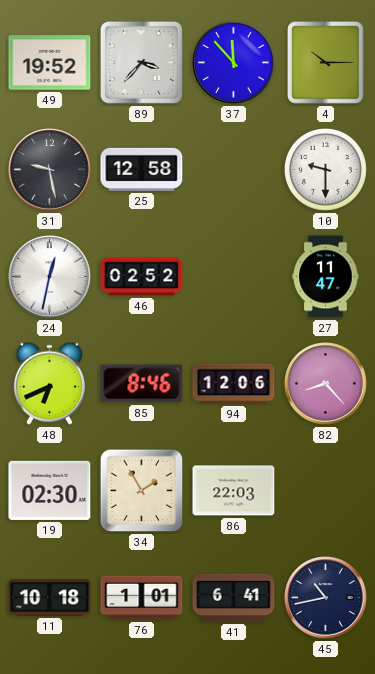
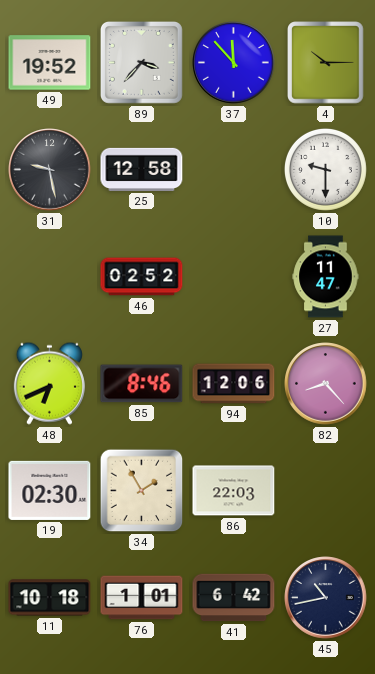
24: 12:32 -> none (50, 277)
41: 6:41 -> 6:42 (234, 598)
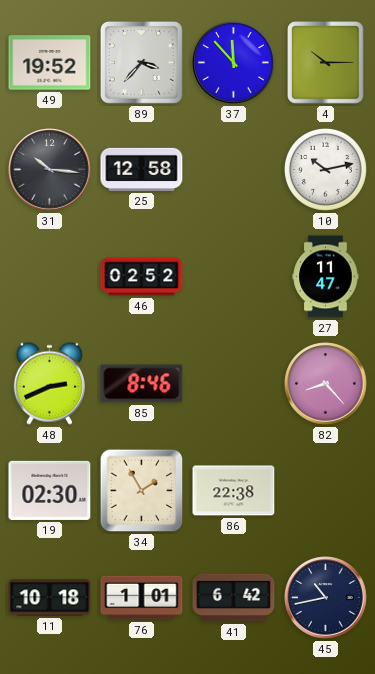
31: 9:28 -> 10:16 (50, 170)
10: 9:30 -> 10:13 (325, 169)
48: 6:41 -> 2:41 (49, 383)
94: 12:06 -> none (234, 384)
86: 22:03 -> 22:38 (234, 491)
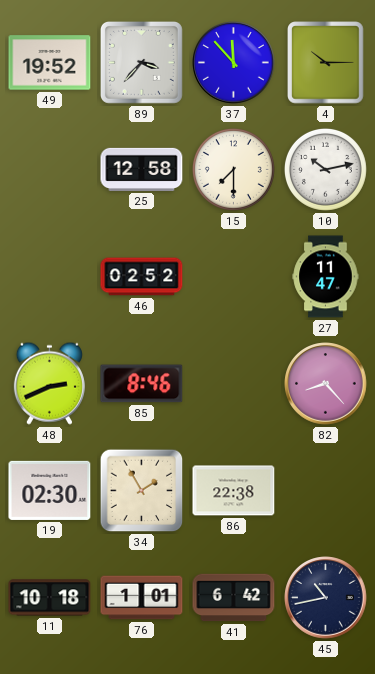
31: 10:16 -> none (50, 170)
15: none -> 7:30 (233, 169)
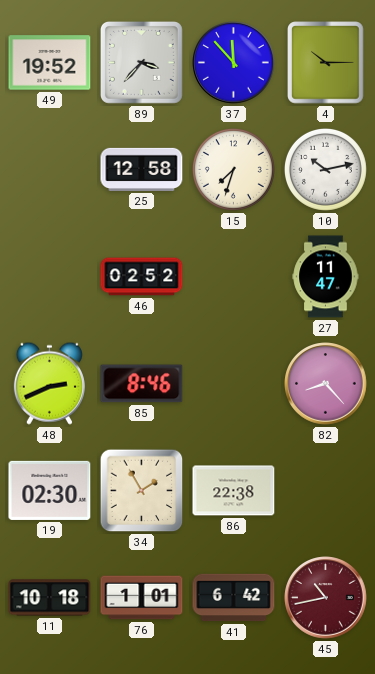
15: 7:30 -> 7:33 (233, 169)
45 dial: navy -> burgundy (326, 598)
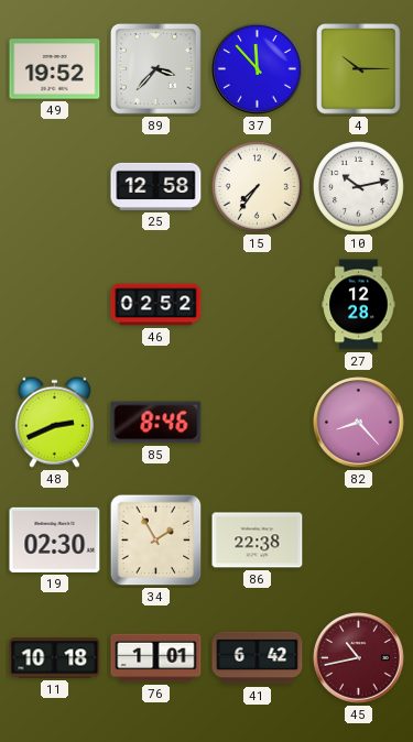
15: 7:33 -> 7:36 (257, 186)
27: 11:47 -> 12:28 (359, 305)
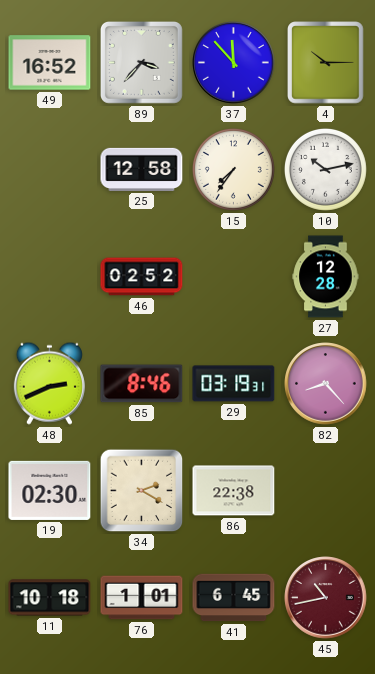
49: 19:52 -> 16:52 (50, 63)
29: none -> 03:19 (234, 384)
34: 1:55 -> 2:20 (142, 491)
41: 6:42 -> 6:45 (234, 598)
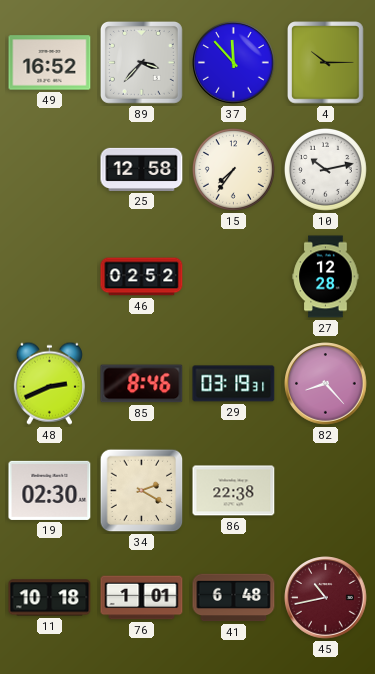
41: 6:45 -> 6:48 (234, 598)
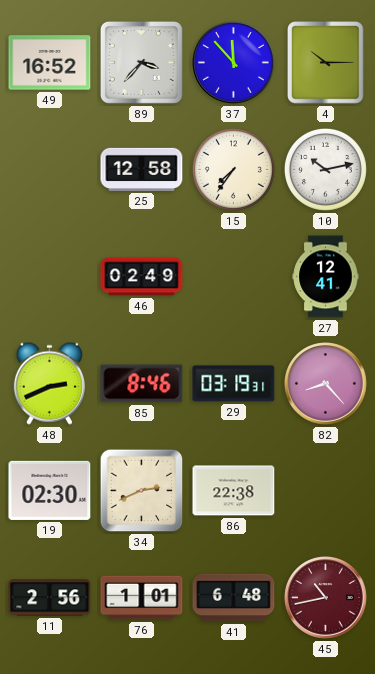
46: 02:52 -> 02:49 (142, 277)
27: 12:28 -> 12:41 (326, 277)
34: 2:20 -> 2:41 (142, 491)
11: 10:18 -> 2:56 (50, 598)
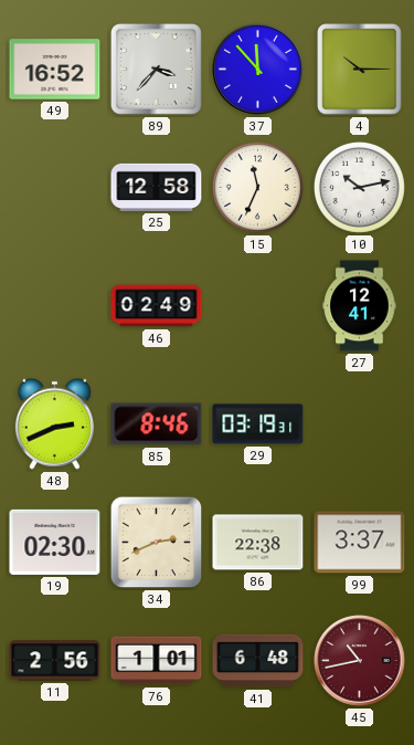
15: 7:36 -> 11:34 (257, 187)
82: 8:23 -> none (326, 384)
99: none -> 3:37 (360, 543)
